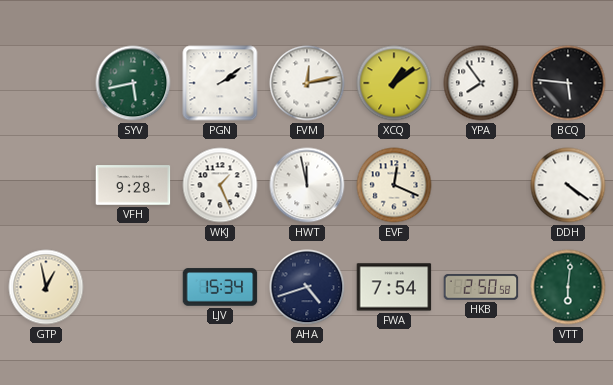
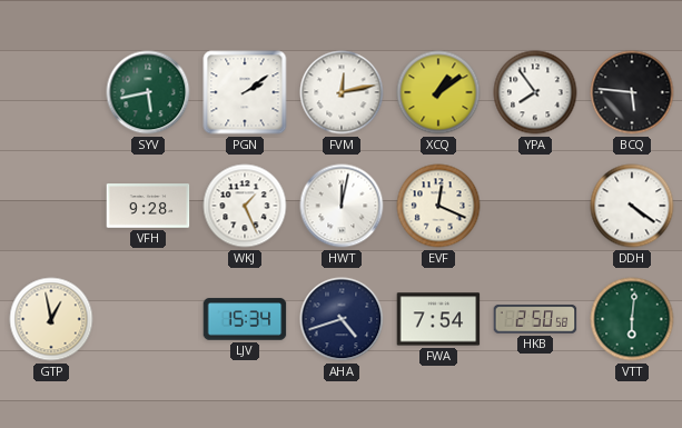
HWT: 11:58 -> 12:02 (342, 206)
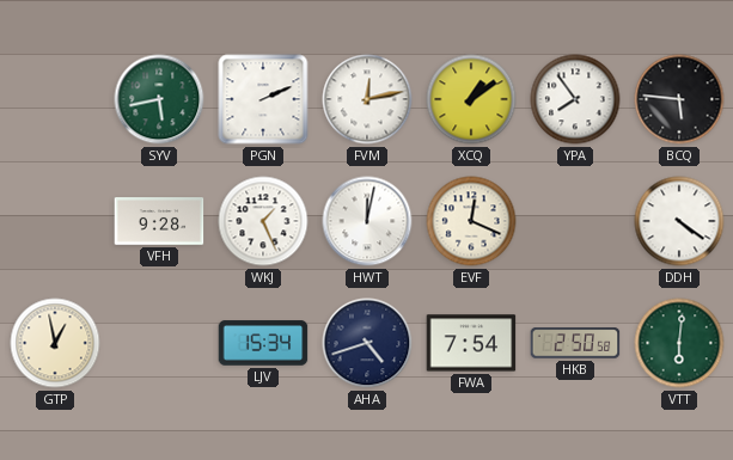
PGN: 2:09 -> 2:11 (263, 99)
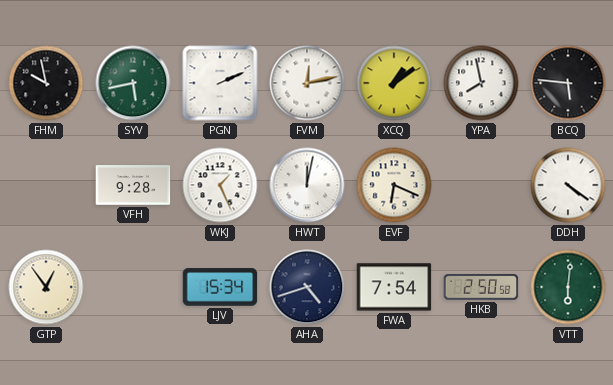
FHM: none -> 9:58 (46, 83)
YPA: 7:54 -> 7:58 (481, 83)
EVF: 12:19 -> 6:19 (394, 185)
GTP: 12:58 -> 12:54 (46, 287)
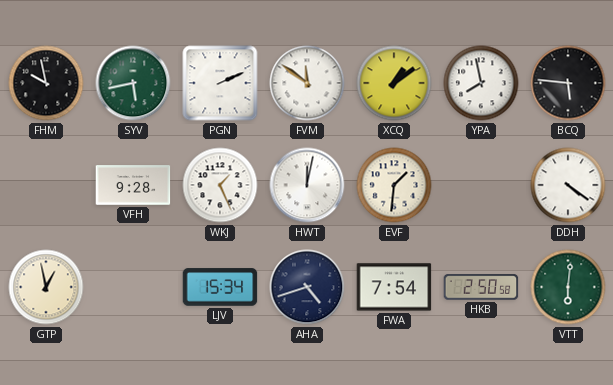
FVM: 12:13 -> 11:51 (307, 83)
EVF: 6:19 -> 1:31 (394, 185)
GTP: 12:54 -> 12:58 (46, 287)
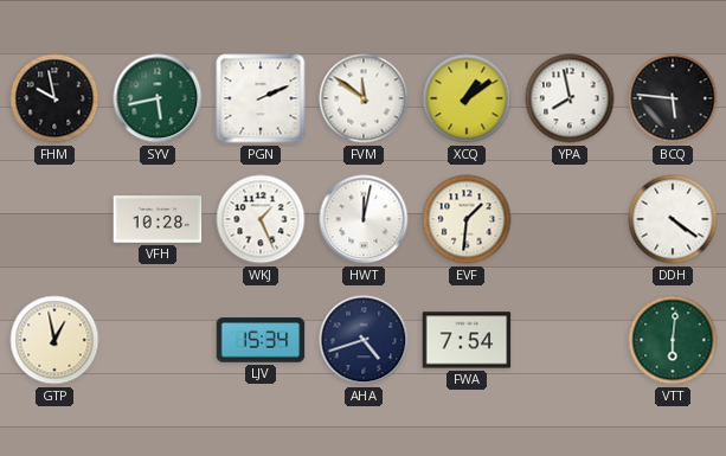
VFH: 9:28 -> 10:28 (158, 219)
HKB: 2:50 -> none (481, 287)
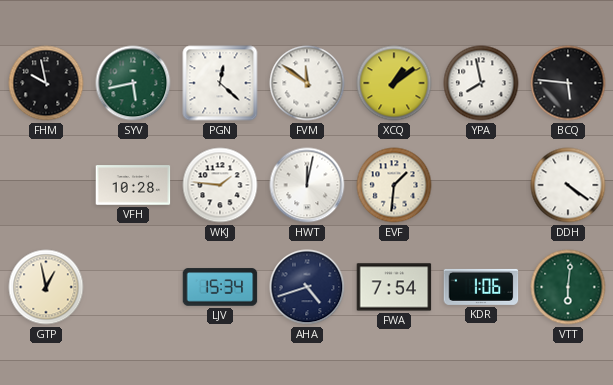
PGN: 2:11 -> 12:22 (220, 83)
WKJ: 1:26 -> 1:46 (220, 185)
KDR: none -> 1:06 (481, 287)
